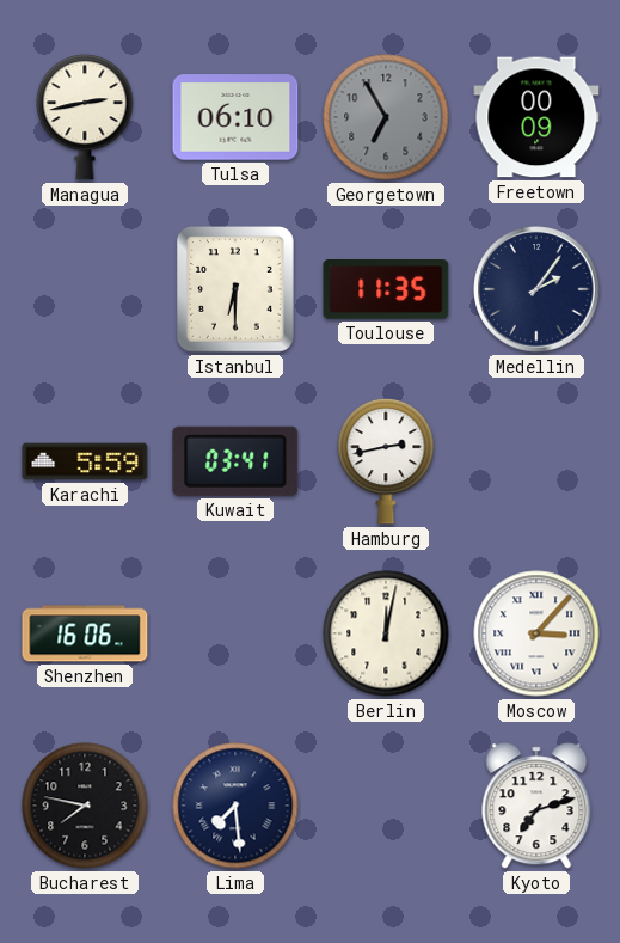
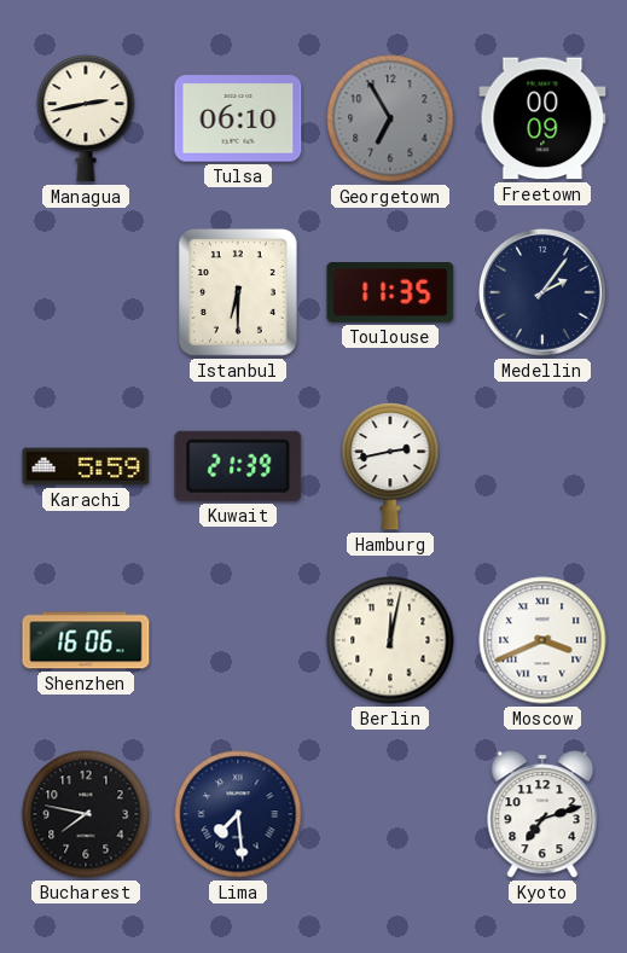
Kuwait: 03:41 -> 21:39 (238, 466)
Moscow: 3:07 -> 3:41 (542, 640)
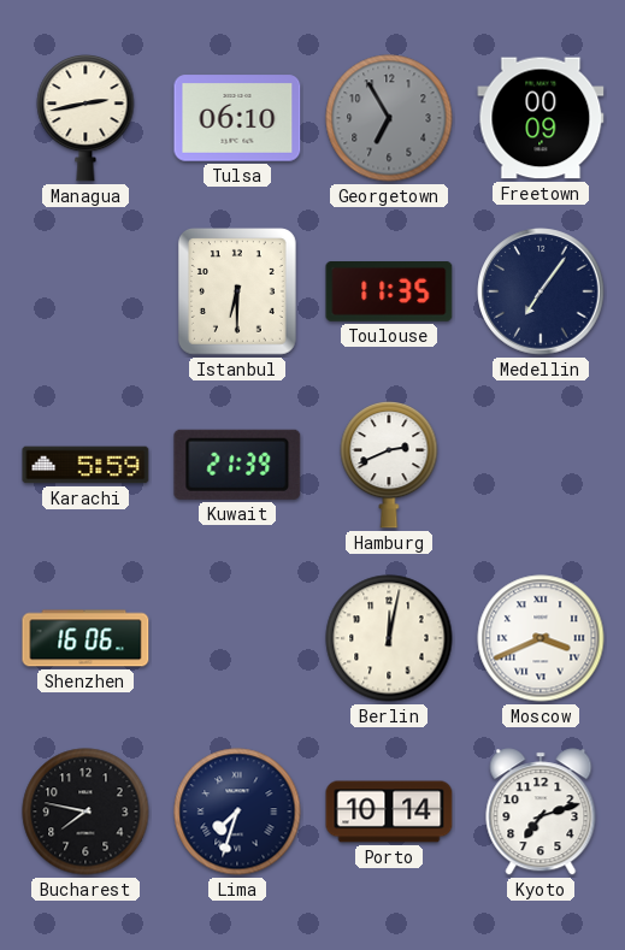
Medellin: 2:06 -> 7:06 (541, 291)
Hamburg: 2:43 -> 2:41 (389, 466)
Lima: 7:29 -> 7:33 (237, 812)
Porto: none -> 10:14 (389, 812)
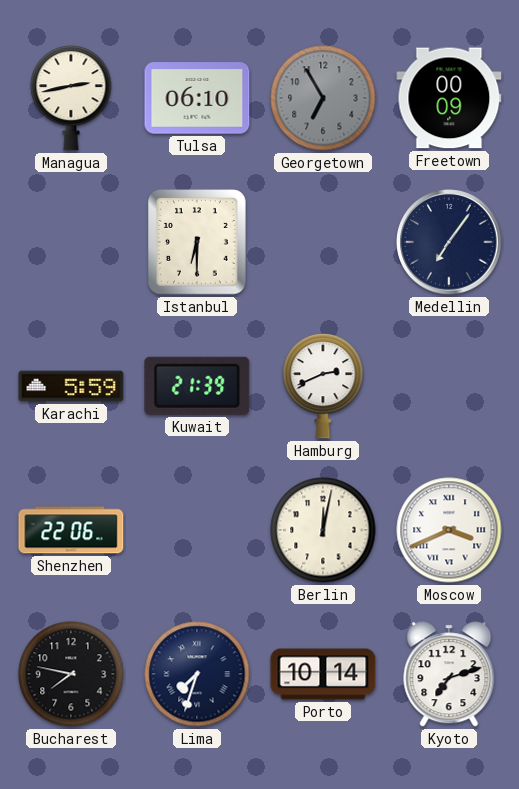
Toulouse: 11:35 -> none (389, 293)
Shenzhen: 16:06 -> 22:06 (71, 530)
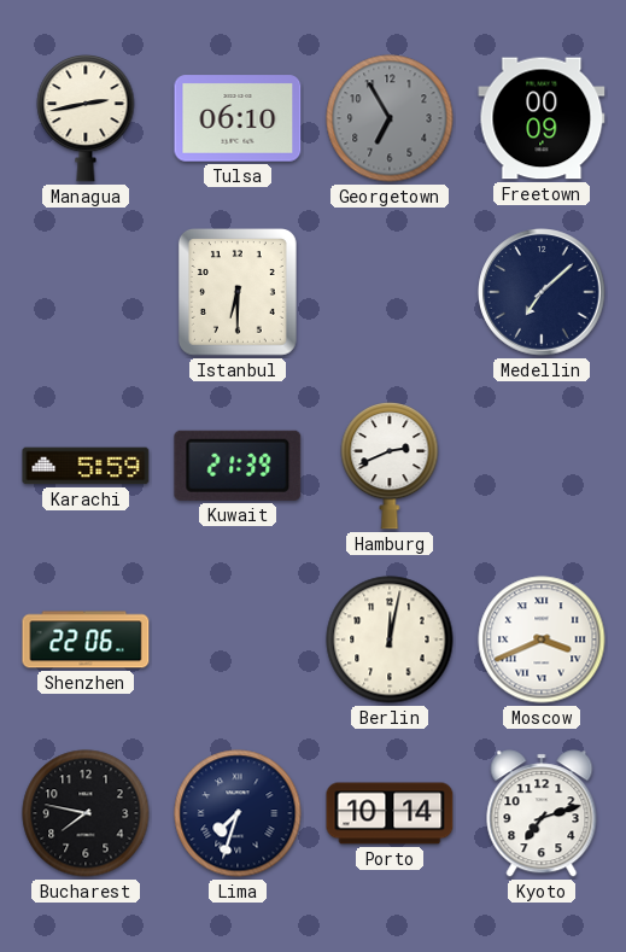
Medellin: 7:06 -> 7:08 (542, 292)
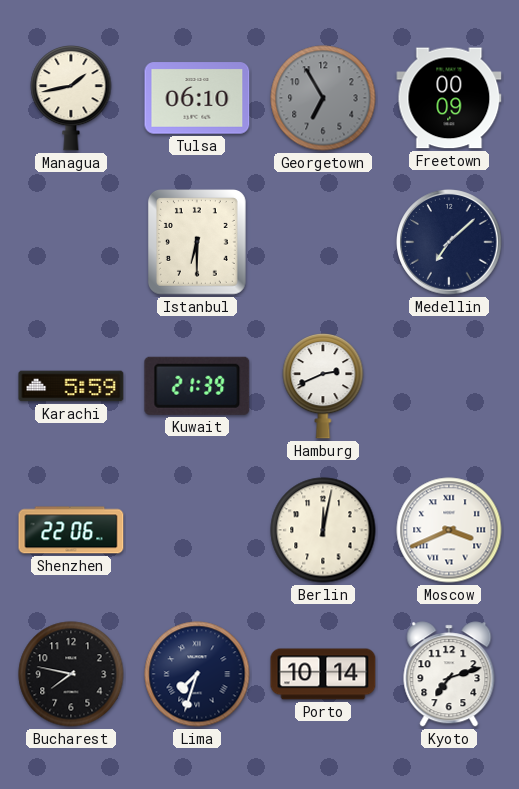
Managua: 2:43 -> 1:43 (71, 99)
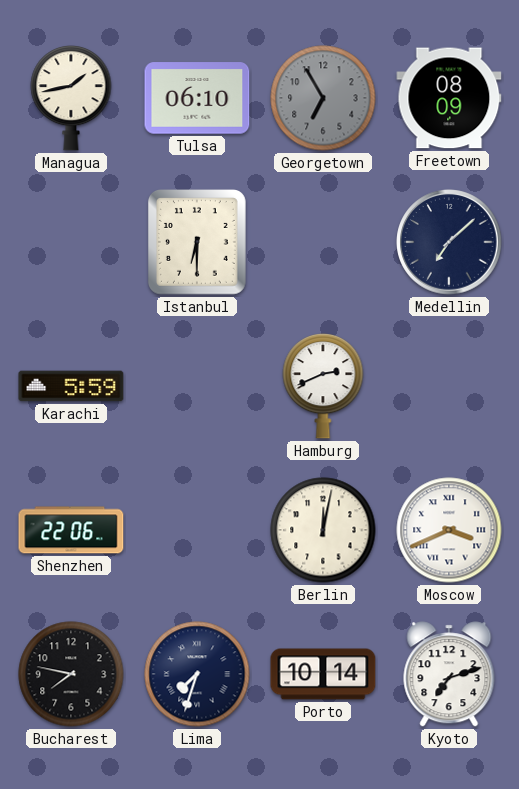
Freetown: 00:09 -> 08:09 (449, 98)
Kuwait: 21:39 -> none (197, 386)
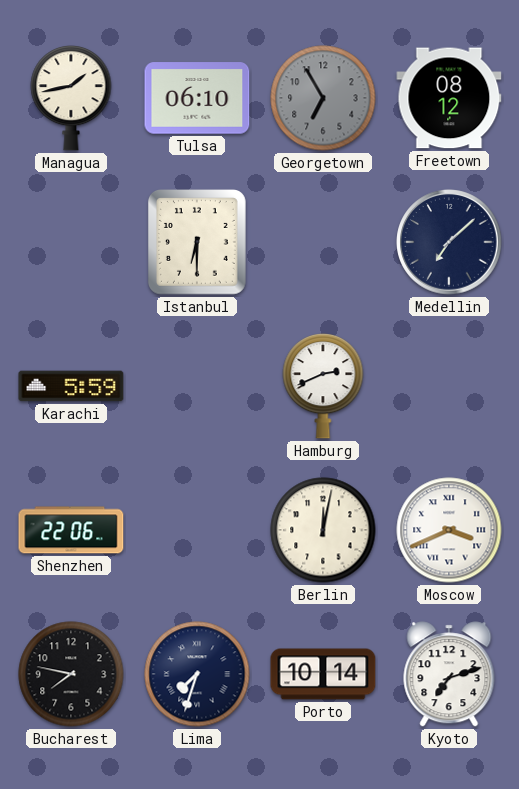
Freetown: 08:09 -> 08:12 (449, 98)
